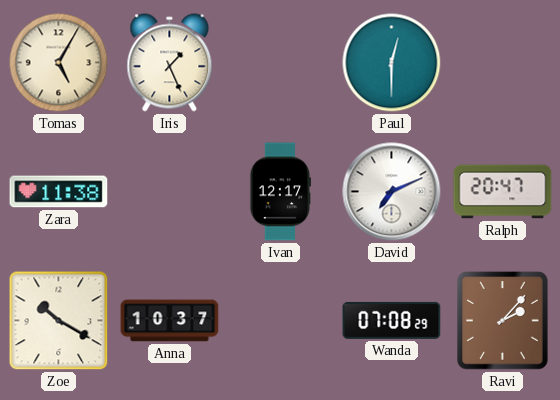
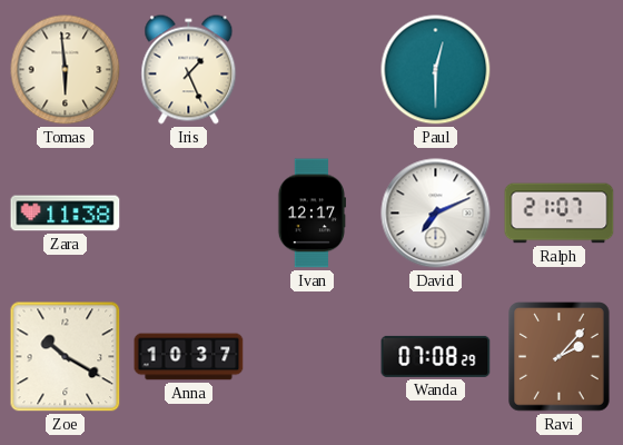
Tomas: 5:05 -> 5:59 (66, 70)
Ralph: 20:47 -> 21:07 (560, 214)
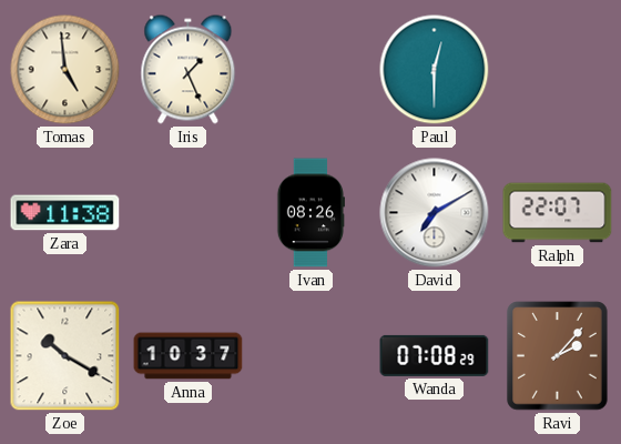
Tomas: 5:59 -> 4:59 (65, 70)
Ivan: 12:17 -> 08:26 (310, 213)
David: 7:11 -> 7:10 (435, 213)
Ralph: 21:07 -> 22:07 (558, 213)
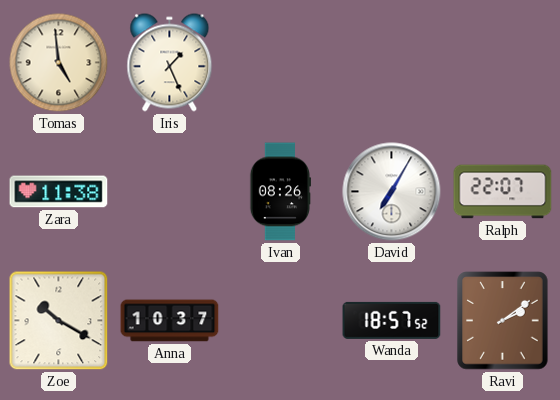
Paul: 12:30 -> none (435, 70)
David: 7:10 -> 7:05 (392, 192)
Wanda: 07:08 -> 18:57 (392, 320)
Ravi: 2:07 -> 2:09 (503, 321)
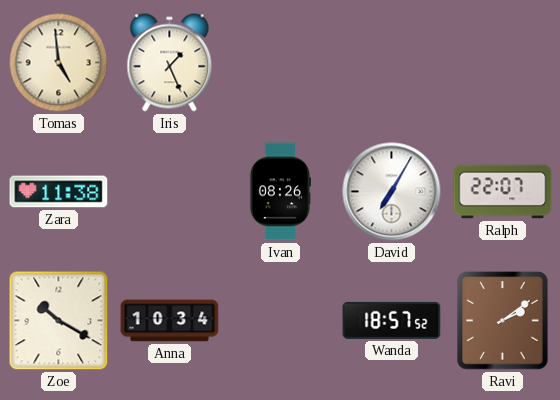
Anna: 10:37 -> 10:34 (170, 321)
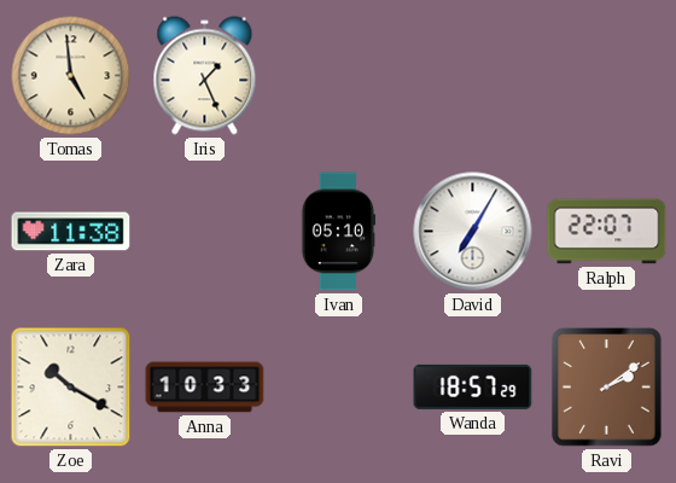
Ivan: 08:26 -> 05:10 (338, 232)
Anna: 10:34 -> 10:33 (205, 388)
Wanda: 18:57:52 -> 18:57:29 (473, 386)
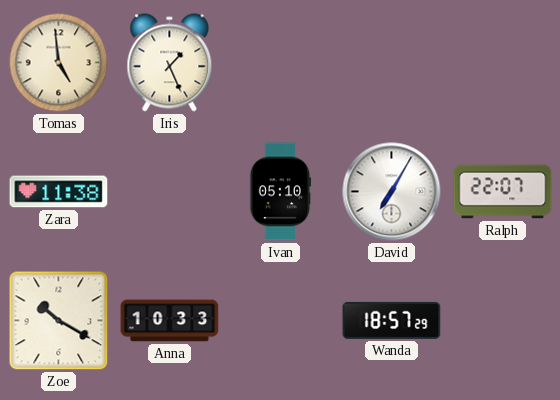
Ravi: 2:09 -> none (607, 388)
